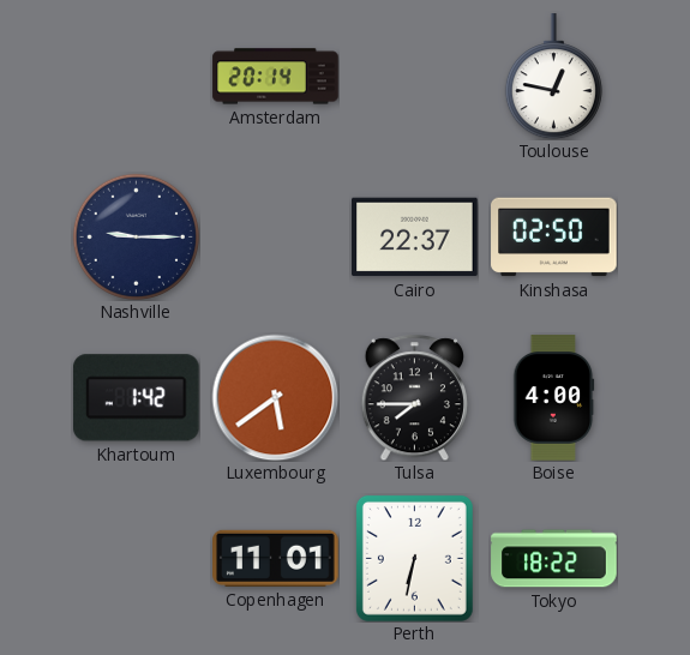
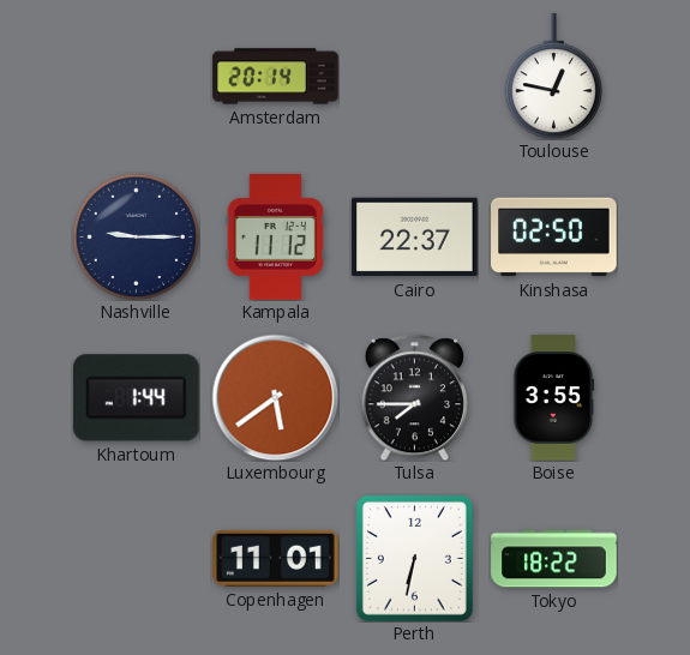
Kampala: none -> 11:12 (275, 238)
Khartoum: 1:42 -> 1:44 (136, 398)
Boise: 4:00 -> 3:55 (554, 398)
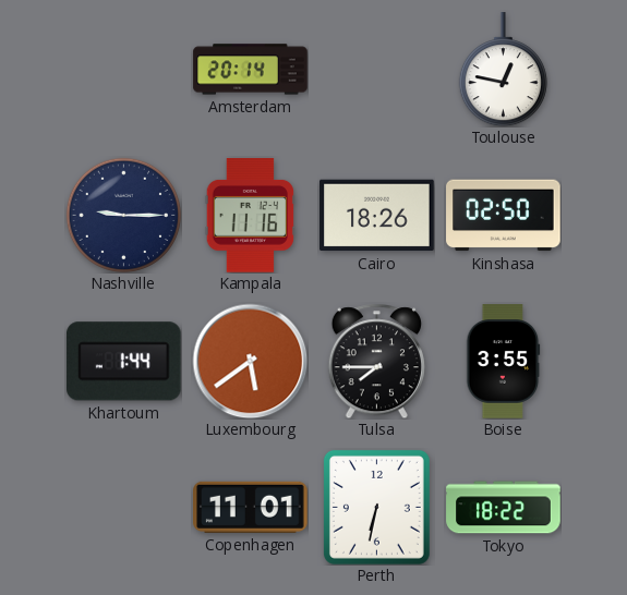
Kampala: 11:12 -> 11:16 (250, 216)
Cairo: 22:37 -> 18:26 (377, 216)
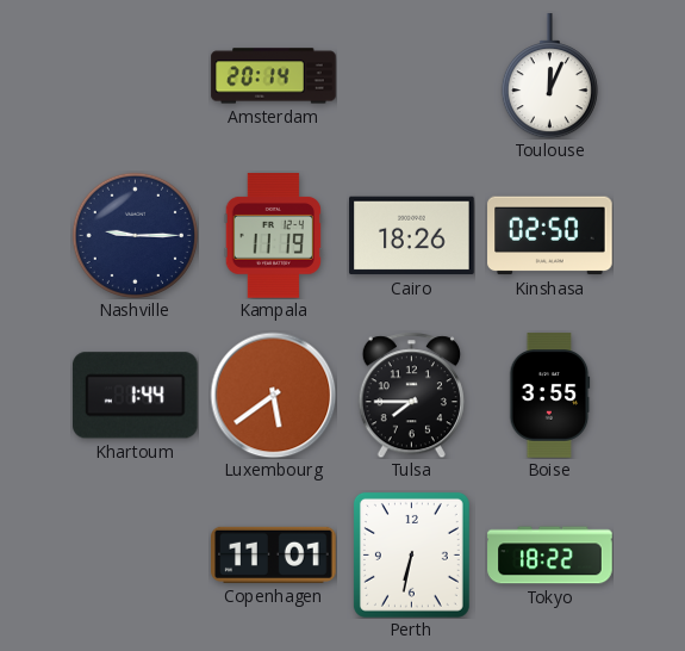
Toulouse: 12:47 -> 12:04 (549, 76)
Kampala: 11:16 -> 11:19 (273, 236)
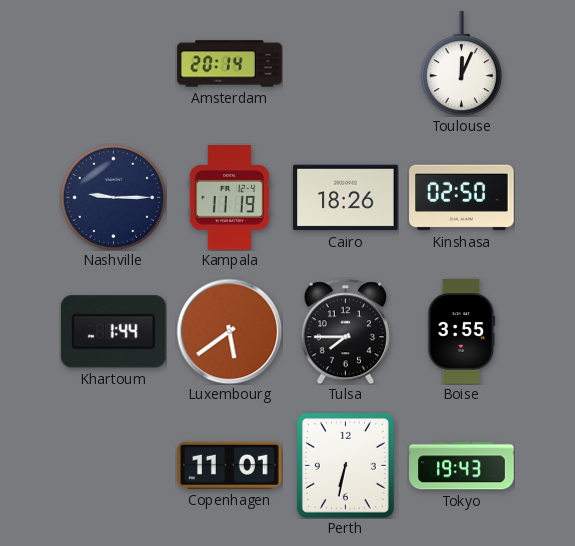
Tokyo: 18:22 -> 19:43 (462, 466)
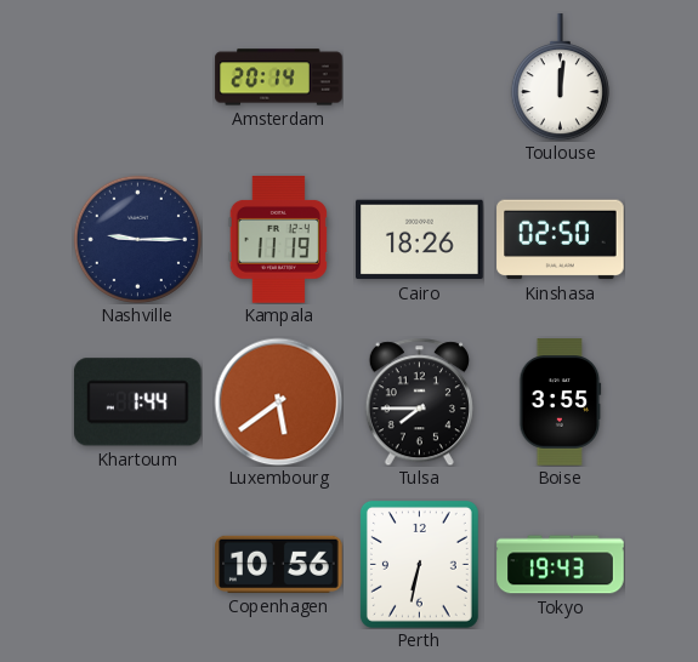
Toulouse: 12:04 -> 12:01 (560, 78)
Copenhagen: 11:01 -> 10:56 (279, 564)
